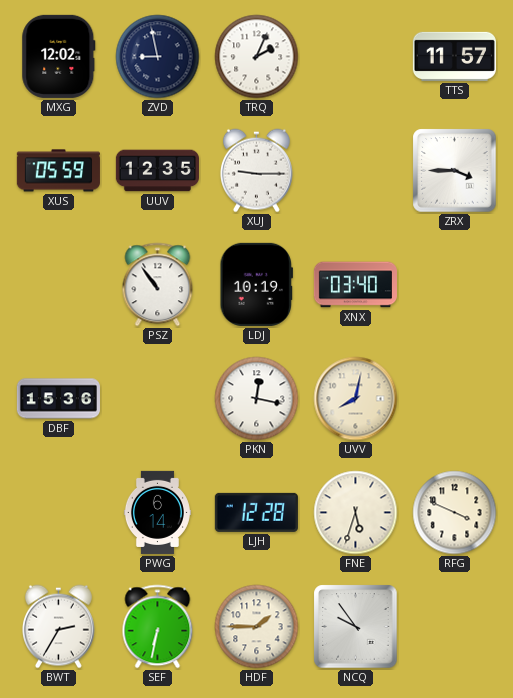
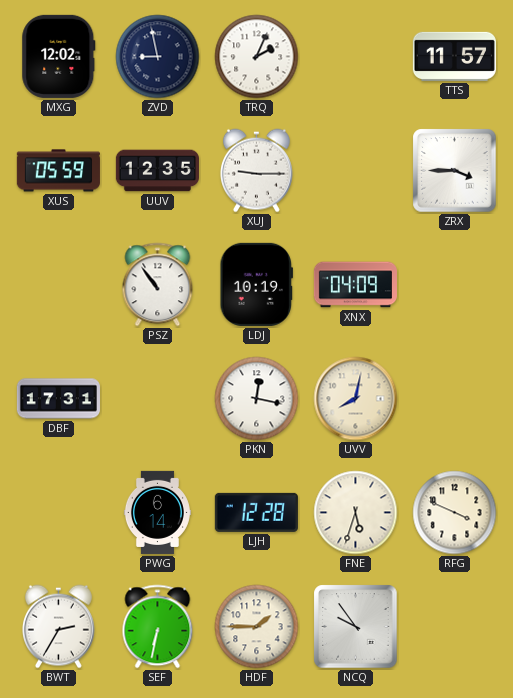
XNX: 03:40 -> 04:09 (355, 285)
DBF: 15:36 -> 17:31 (58, 399)
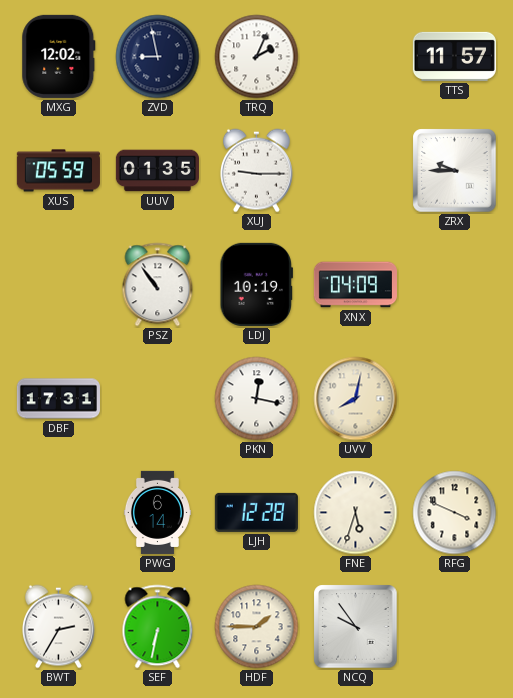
UUV: 12:35 -> 01:35 (157, 171)
ZRX: 3:45 -> 9:45 (455, 171)
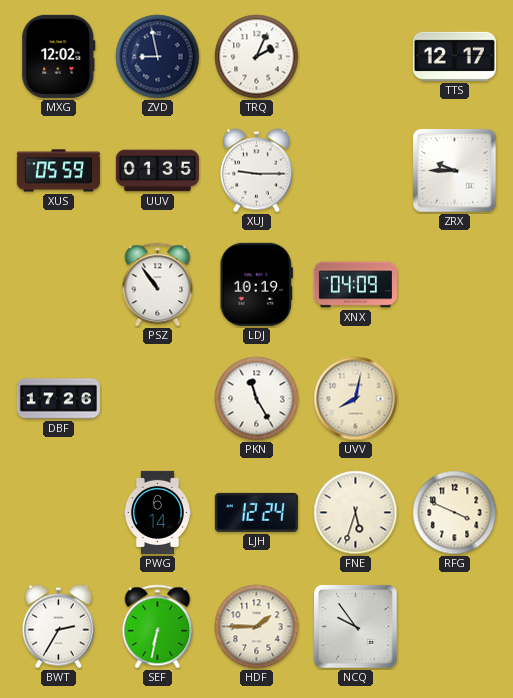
TTS: 11:57 -> 12:17 (454, 56)
DBF: 17:31 -> 17:26 (58, 399)
PKN: 12:17 -> 11:25 (257, 399)
LJH: 12:28 -> 12:24 (256, 512)
